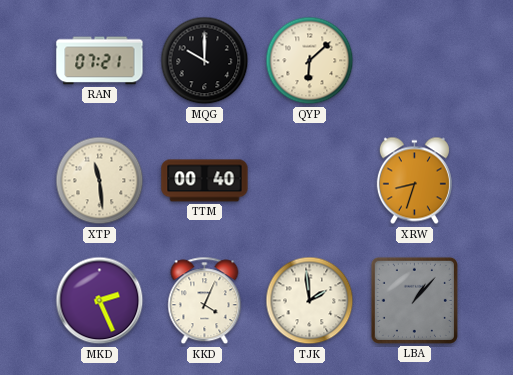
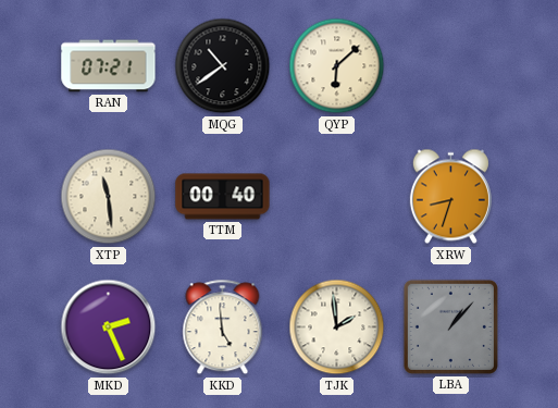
MQG: 10:00 -> 10:39 (223, 66)
KKD: 4:04 -> 4:59 (223, 327)
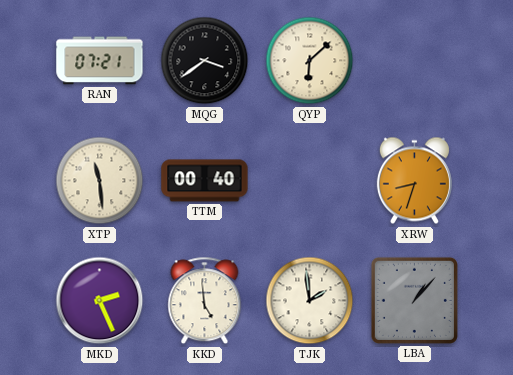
MQG: 10:39 -> 3:39 (205, 61)
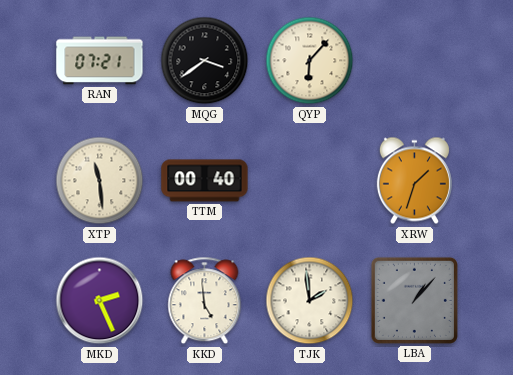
QYP: 6:08 -> 6:07 (310, 61)
XRW: 8:33 -> 1:33 (414, 181)
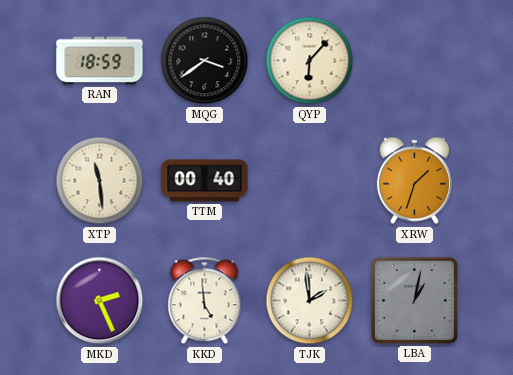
RAN: 07:21 -> 18:59 (100, 61)
LBA: 1:07 -> 1:02 (414, 300)
